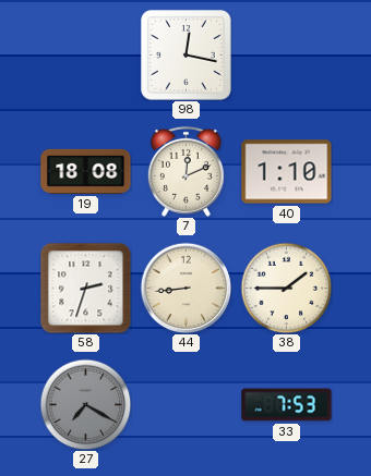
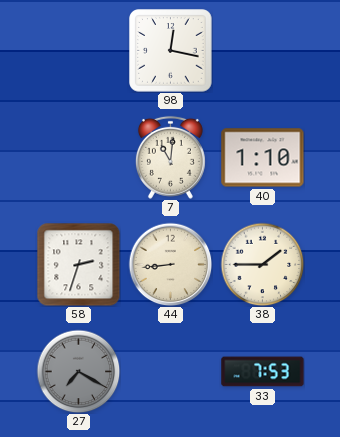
19: 18:08 -> none (86, 171)
7: 12:11 -> 11:01 (170, 157)
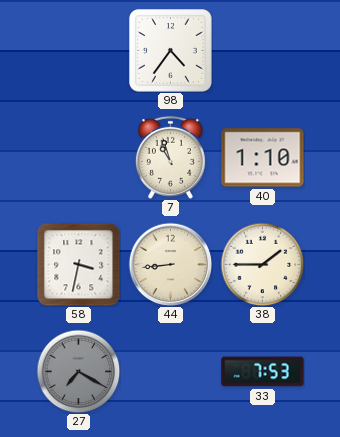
98: 12:17 -> 4:36 (171, 51)
7: 11:01 -> 10:57 (170, 157)
58: 2:33 -> 3:32 (78, 264)
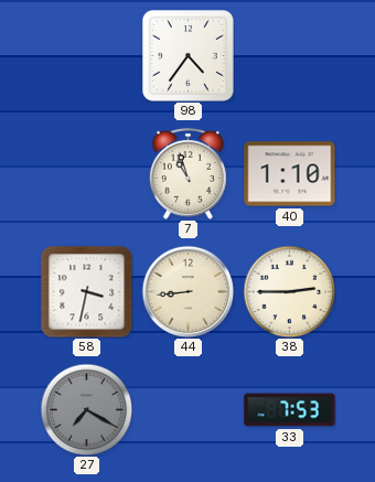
38: 1:45 -> 2:45 (289, 291)
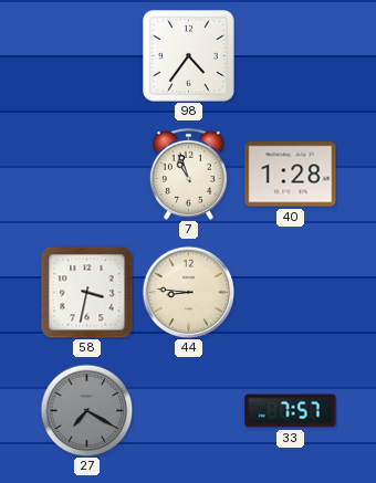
40: 1:10 -> 1:28 (291, 175)
44: 8:44 -> 8:46 (188, 292)
38: 2:45 -> none (289, 291)
33: 7:53 -> 7:57 (291, 411)
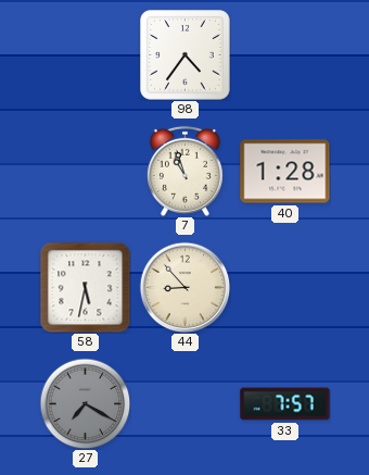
58: 3:32 -> 5:32 (85, 287)
44: 8:46 -> 8:53 (184, 287)
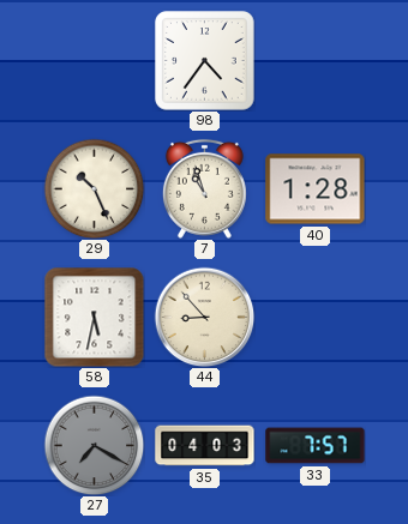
29: none -> 10:26 (94, 188)
35: none -> 04:03 (205, 446)
